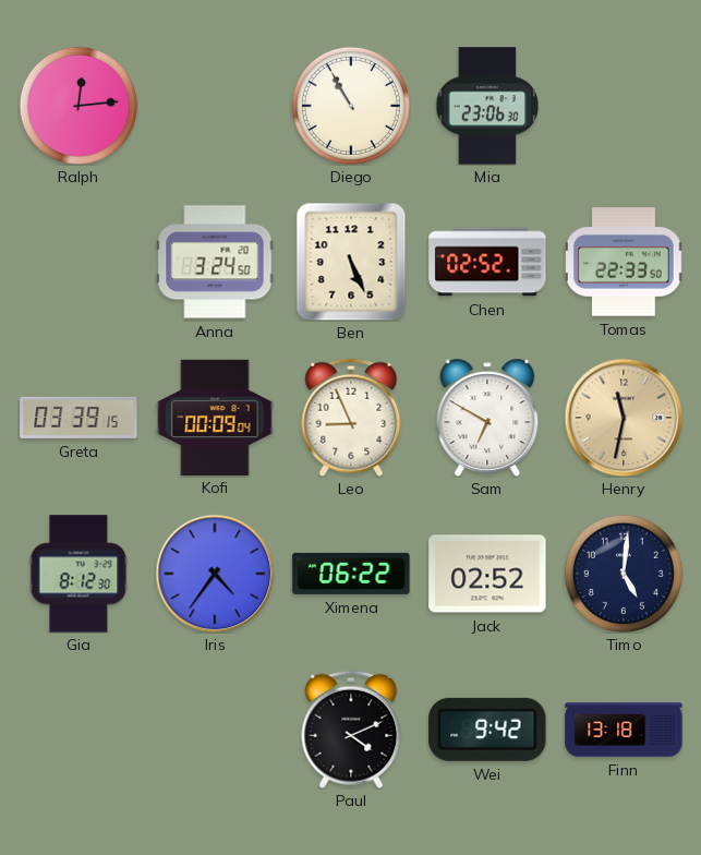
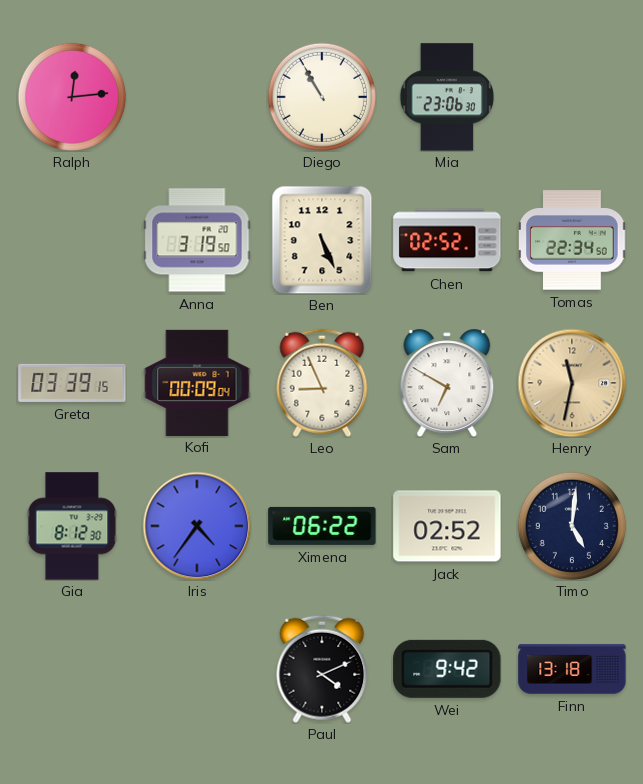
Anna: 3:24 -> 3:19 (197, 240)
Tomas: 22:33 -> 22:34 (572, 240)
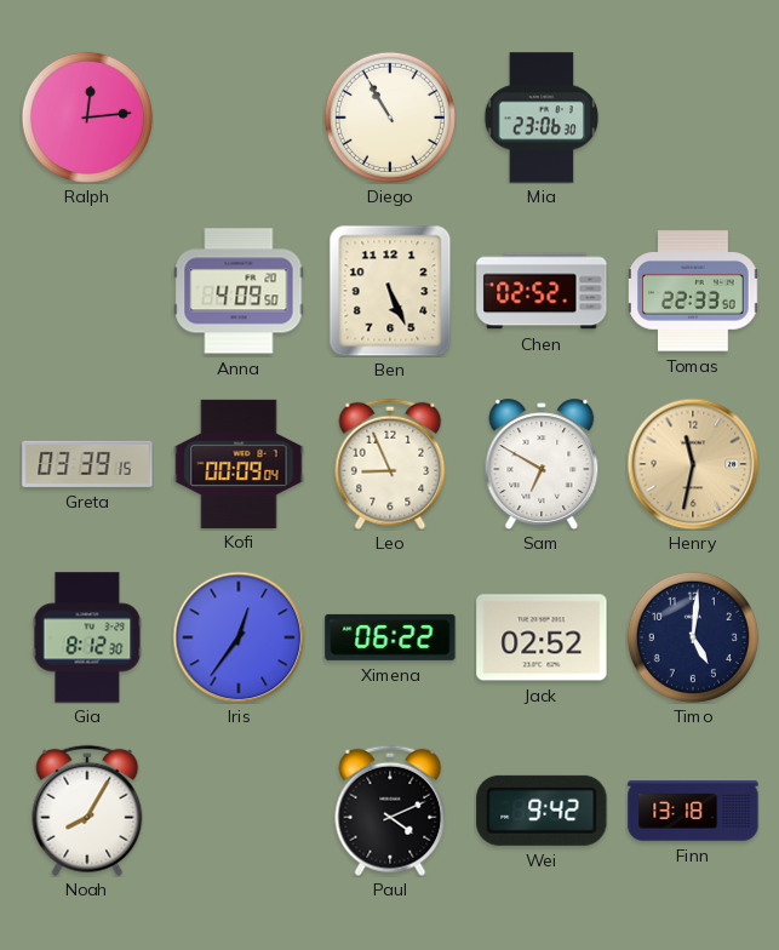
Anna: 3:19 -> 4:09 (239, 291)
Tomas: 22:34 -> 22:33 (693, 291)
Iris: 4:36 -> 12:36 (239, 637)
Noah: none -> 8:05 (87, 811)
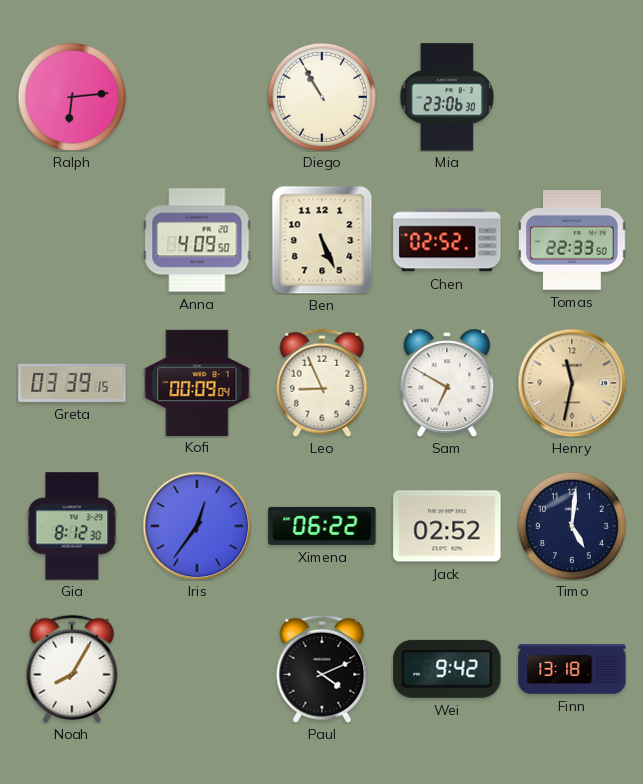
Ralph: 12:14 -> 6:14 (72, 97)
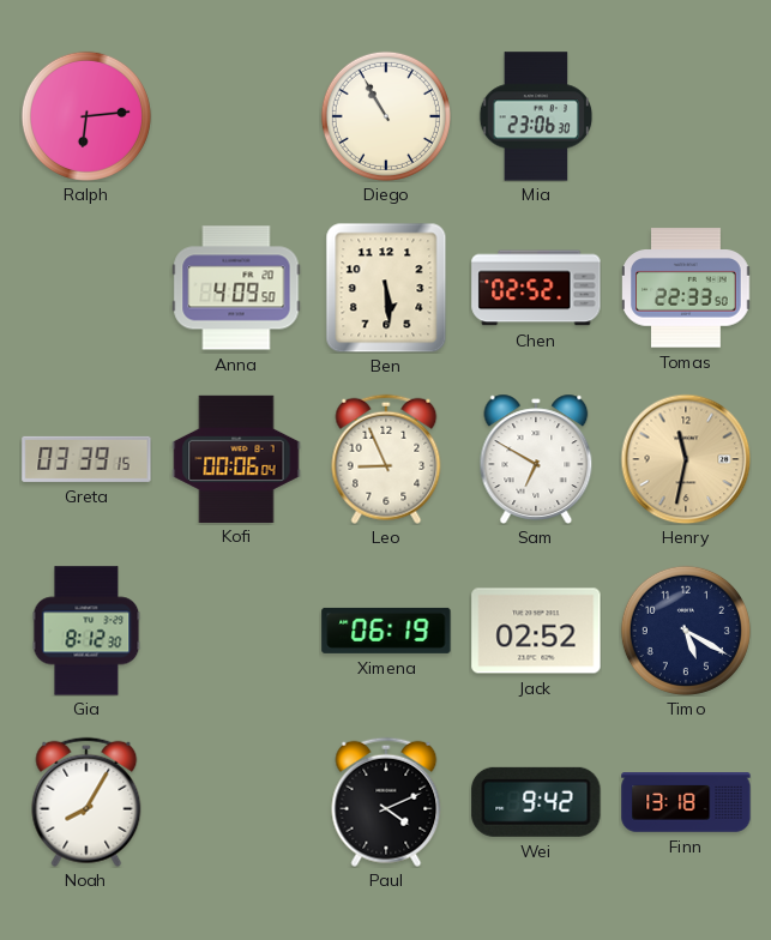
Ben: 5:26 -> 5:29 (386, 288)
Kofi: 00:09 -> 00:06 (236, 458)
Iris: 12:36 -> none (197, 526)
Ximena: 06:22 -> 06:19 (386, 631)
Timo: 5:01 -> 5:20 (686, 631)
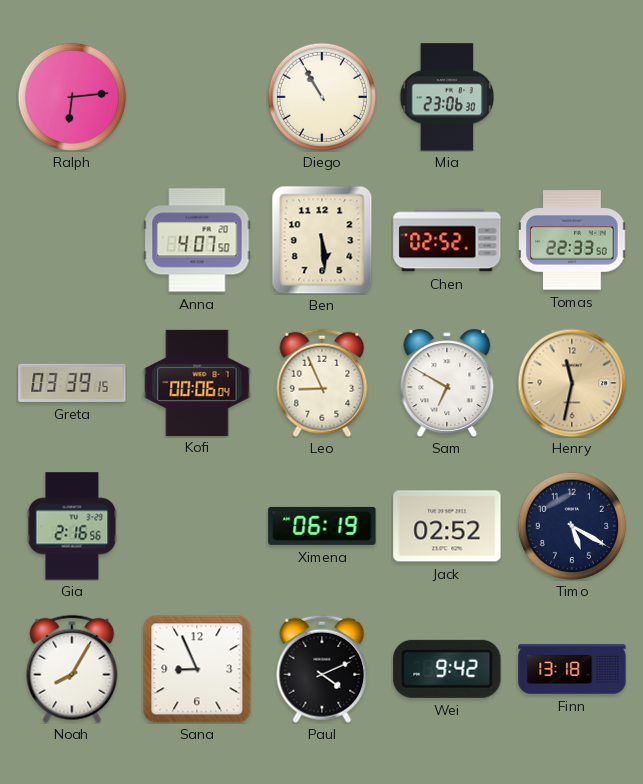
Anna: 4:09 -> 4:07 (197, 240)
Gia: 8:12 -> 2:16 (72, 526)
Sana: none -> 8:56 (197, 669)
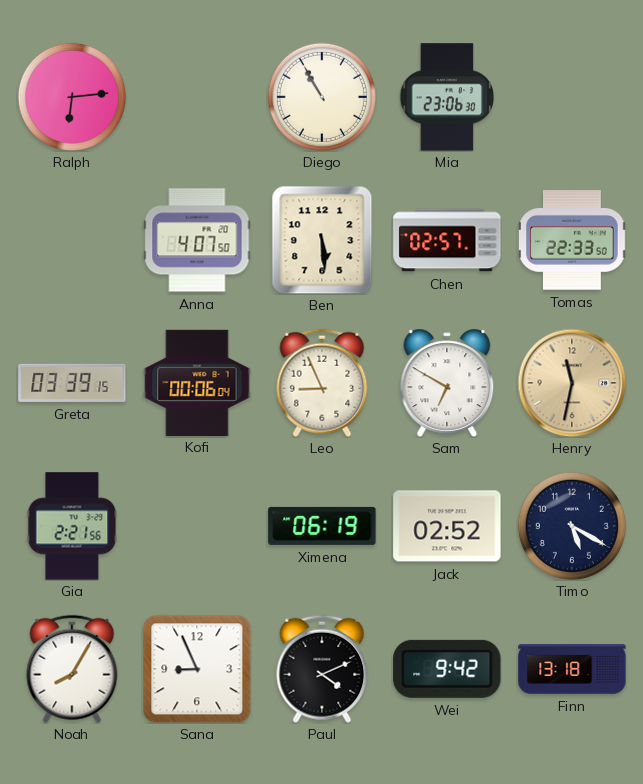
Chen: 02:52 -> 02:57 (447, 240)
Gia: 2:16 -> 2:21 (72, 526)
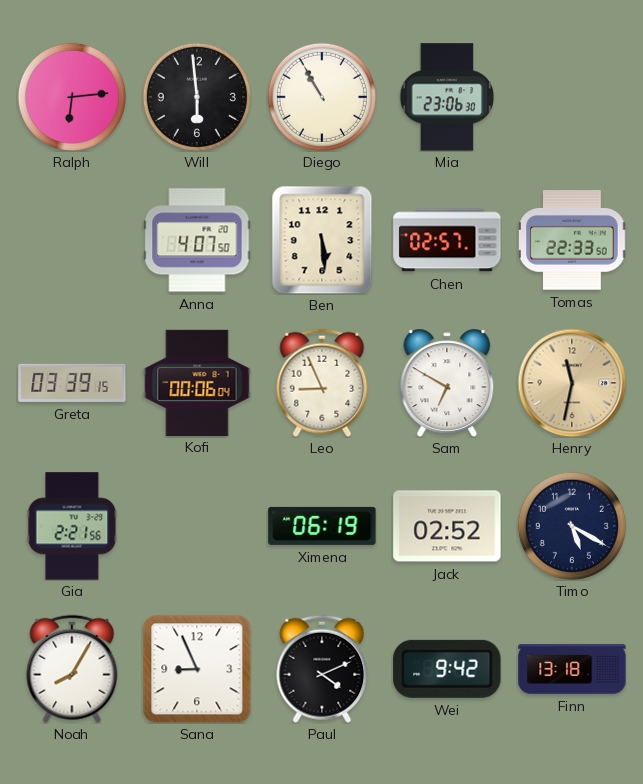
Will: none -> 5:59 (197, 97)
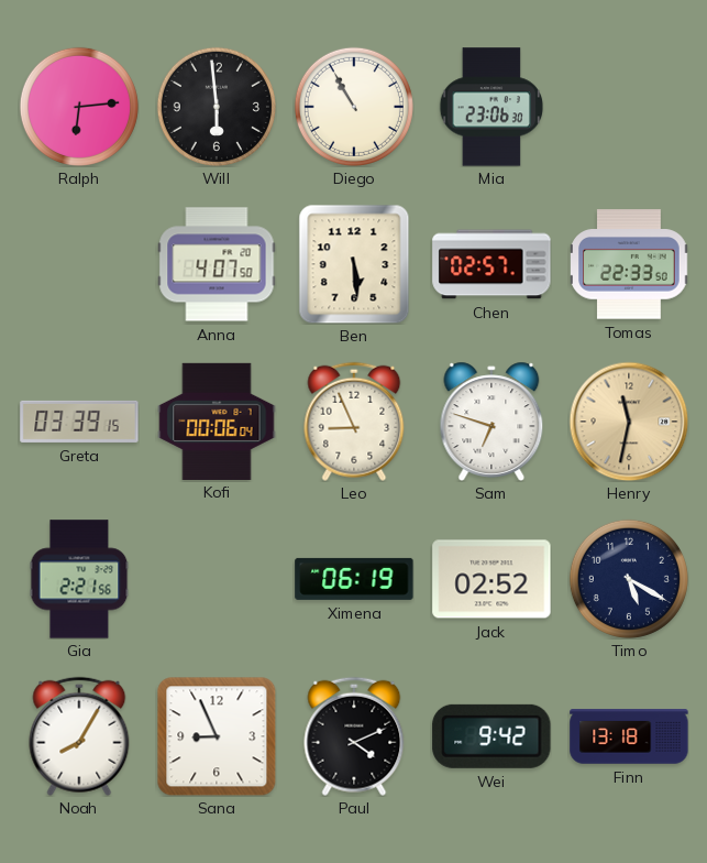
Sam: 6:50 -> 6:48 (491, 422)
